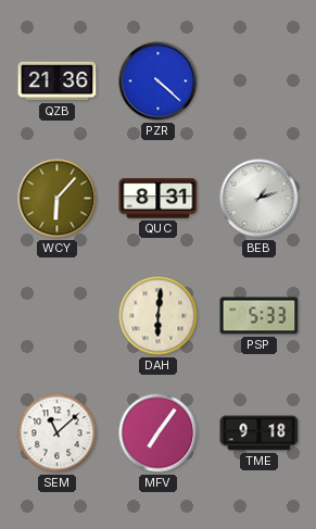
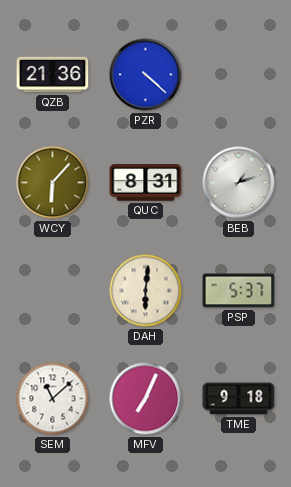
PSP: 5:33 -> 5:37 (239, 291)
MFV: 7:06 -> 7:04 (146, 399)
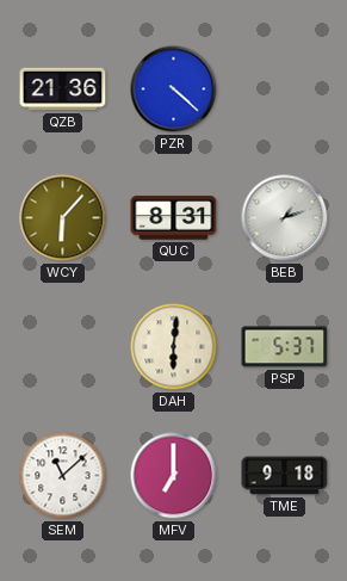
MFV: 7:04 -> 7:00 (174, 476)
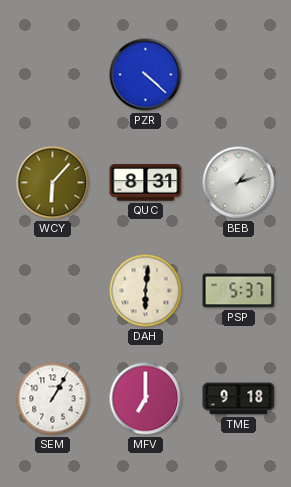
QZB: 21:36 -> none (63, 89)
SEM: 11:08 -> 1:05 (53, 399)
